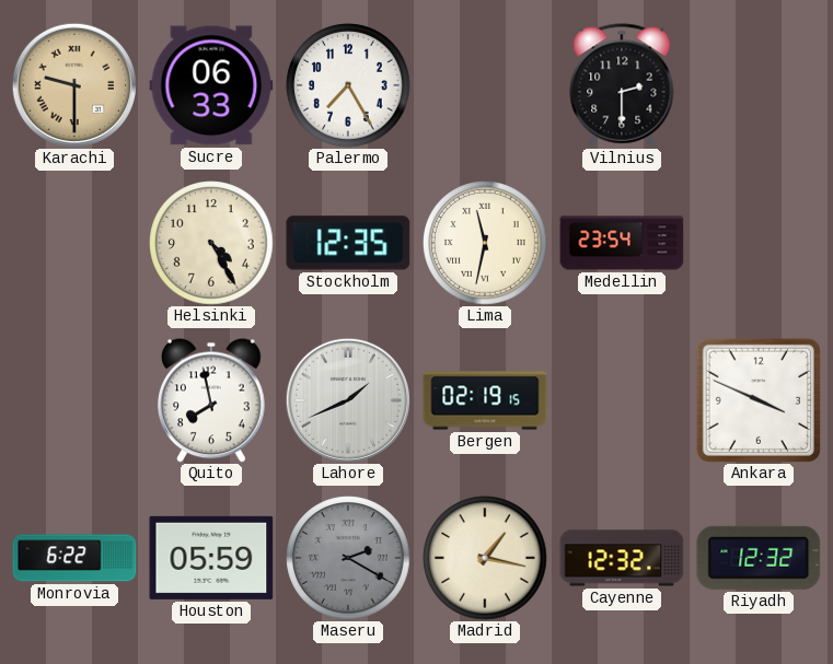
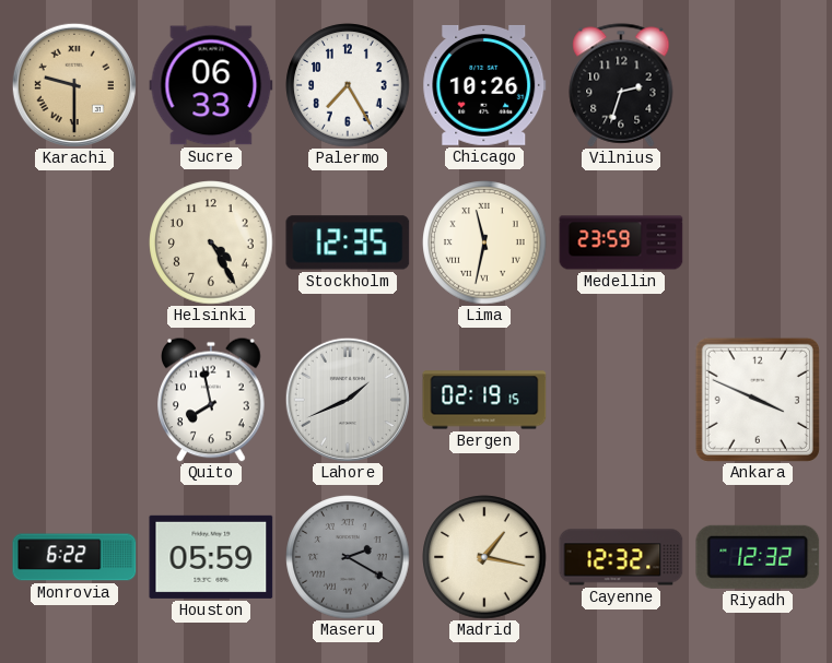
Chicago: none -> 10:26 (484, 85)
Vilnius: 2:30 -> 2:33 (621, 85)
Medellin: 23:54 -> 23:59 (621, 242)
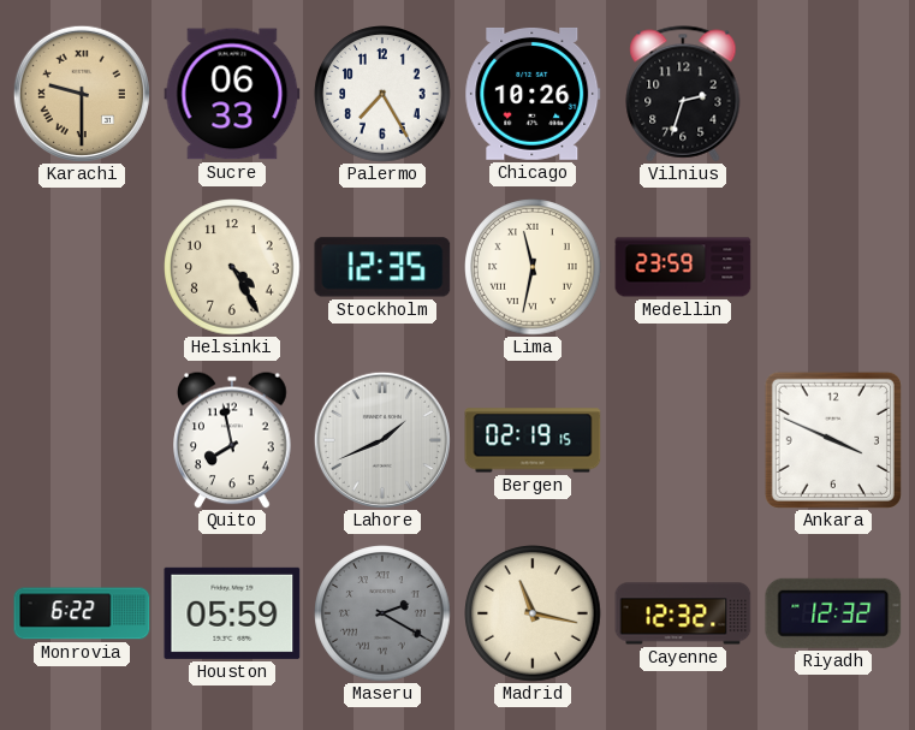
Madrid: 1:17 -> 11:17 (533, 613)
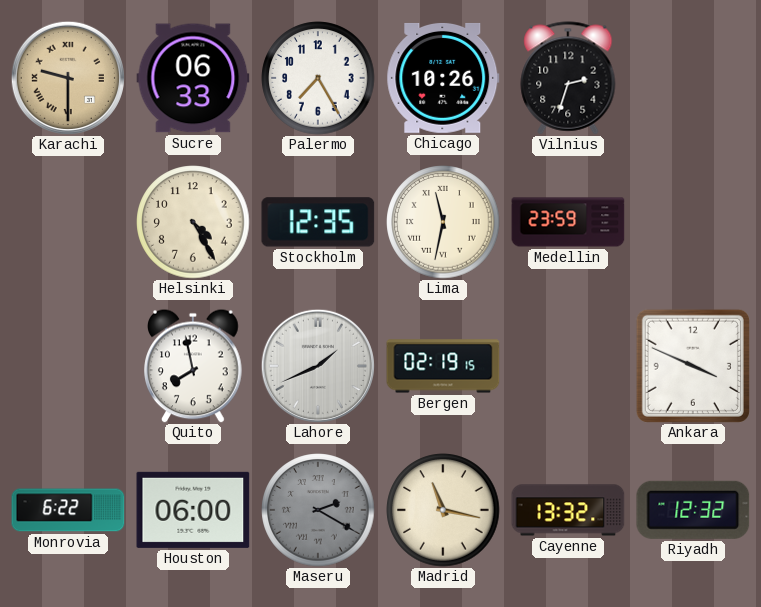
Houston: 05:59 -> 06:00 (193, 510)
Cayenne: 12:32 -> 13:32 (568, 510)
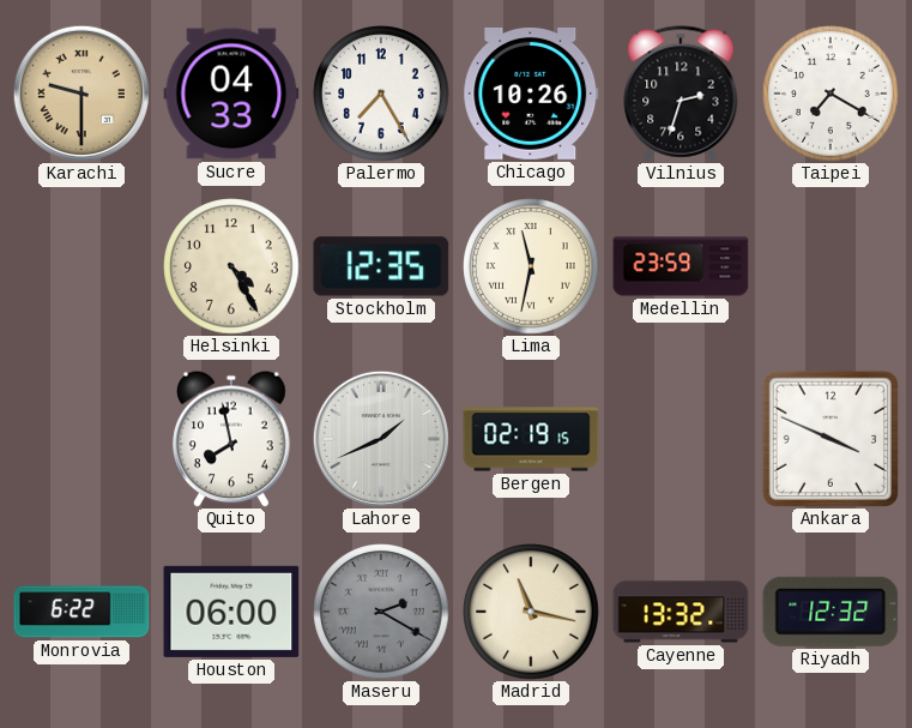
Sucre: 06:33 -> 04:33 (231, 94)
Taipei: none -> 7:20 (831, 94)
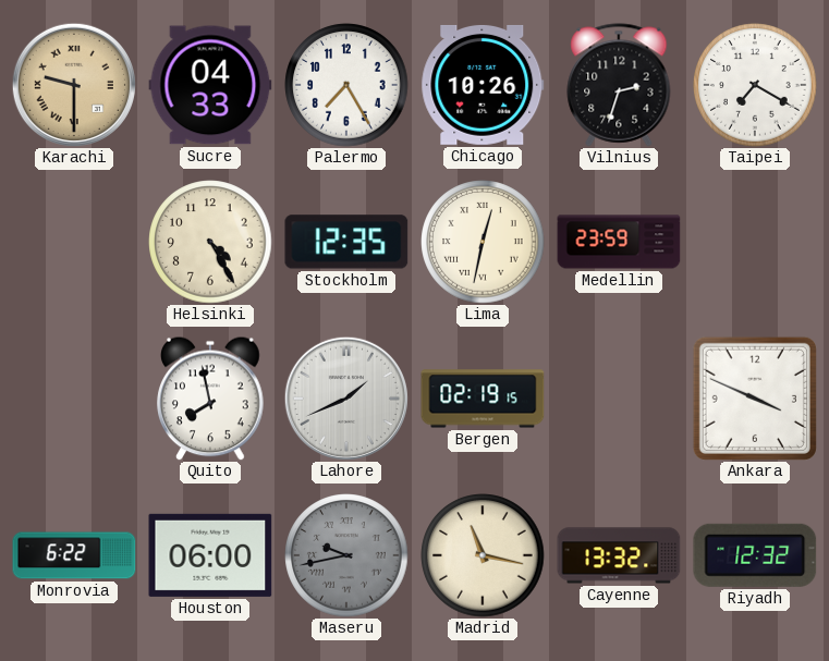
Lima: 11:32 -> 12:32 (483, 242)
Maseru: 2:20 -> 9:43 (346, 555)
